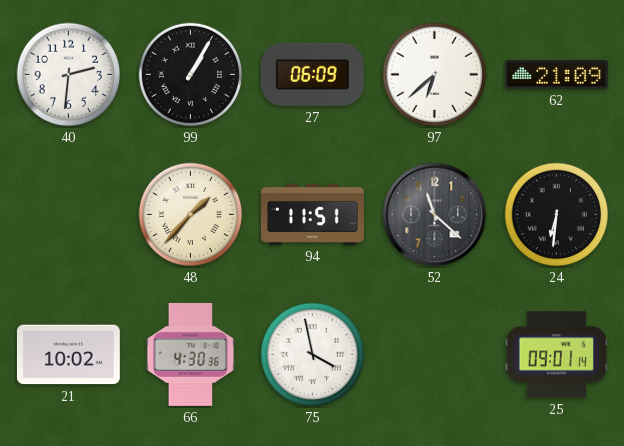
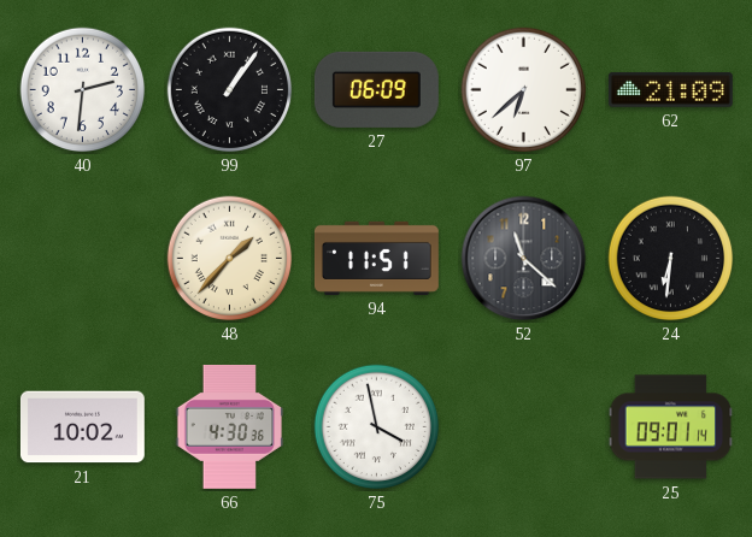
99: 1:05 -> 1:06 (230, 90)
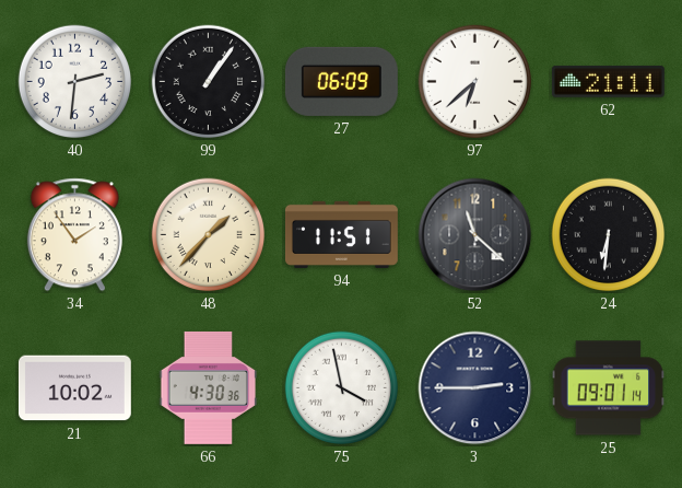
62: 21:09 -> 21:11 (608, 81)
34: none -> 1:54 (74, 235)
3: none -> 2:45 (475, 388)
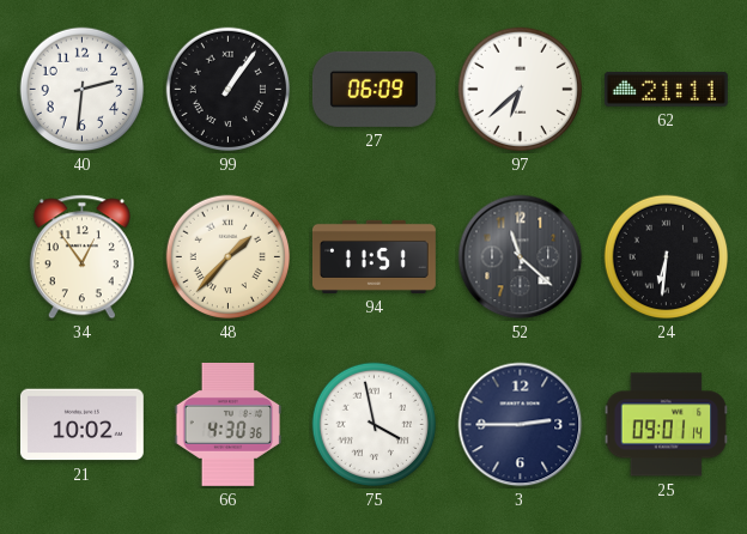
34: 1:54 -> 12:54 (81, 257)
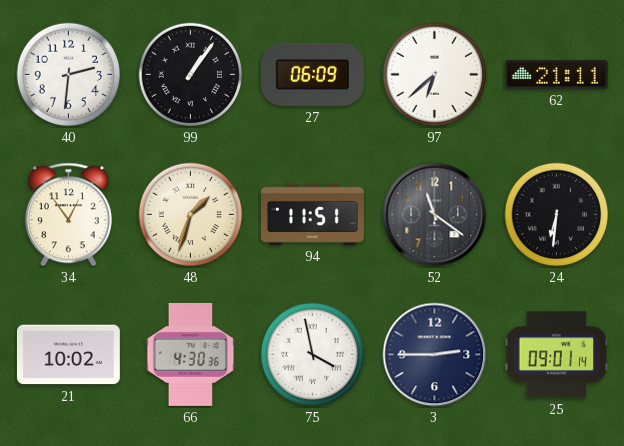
48: 1:37 -> 1:33 (191, 215)
52: 11:22 -> 11:21 (435, 215)
